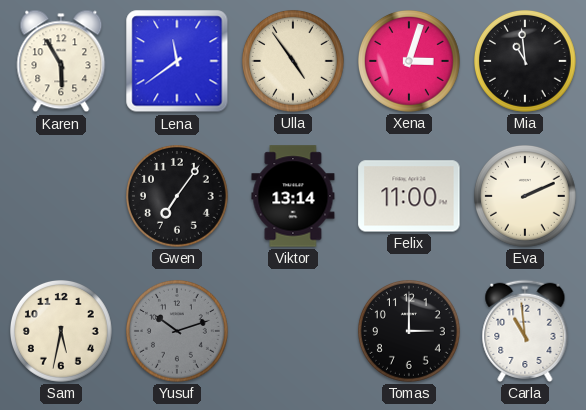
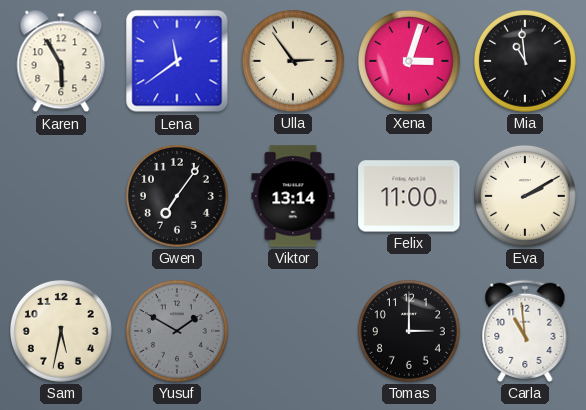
Ulla: 4:54 -> 2:54 (294, 62)
Eva: 2:11 -> 2:10 (526, 197)
Yusuf: 10:12 -> 1:50 (178, 332)
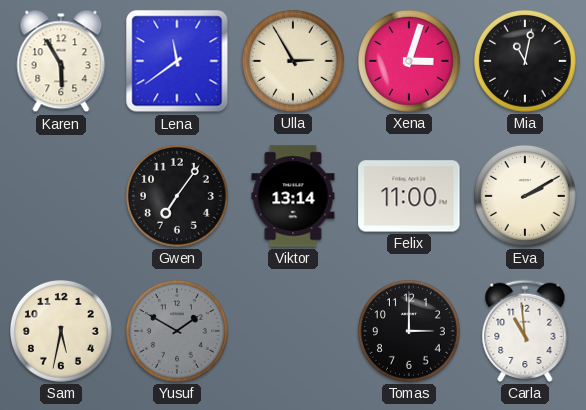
Ulla: 2:54 -> 2:55 (294, 62)
Mia: 10:59 -> 11:02 (526, 62)
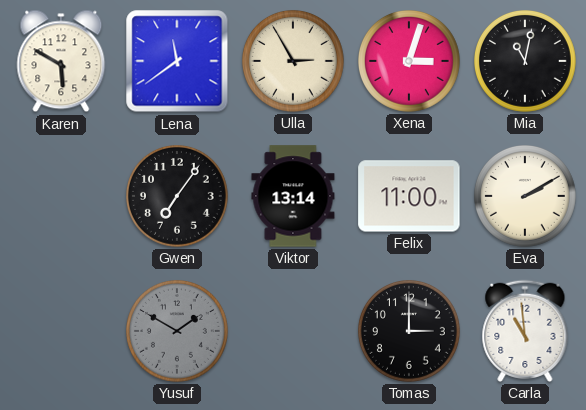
Karen: 5:55 -> 5:50 (61, 61)
Sam: 5:32 -> none (62, 332)
